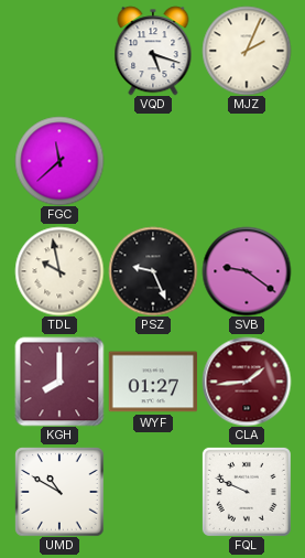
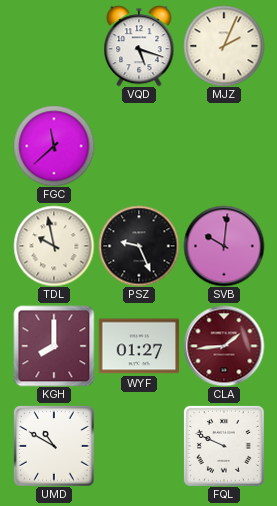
SVB: 9:21 -> 10:01 (224, 246)
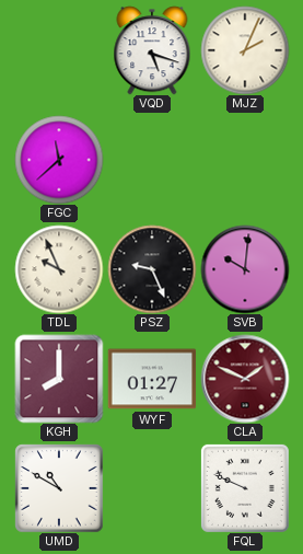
TDL: 9:58 -> 9:56 (59, 269)
CLA: 1:44 -> 1:49 (245, 379)
